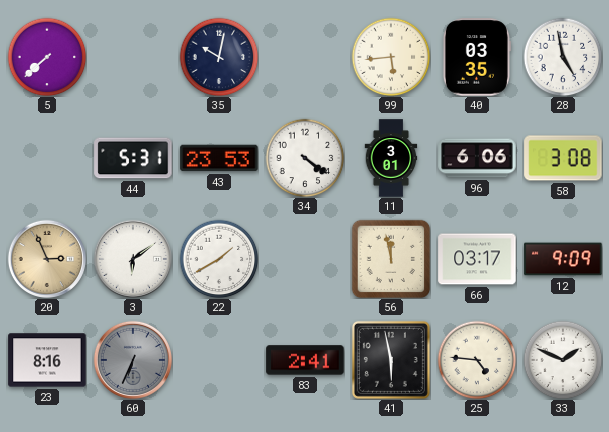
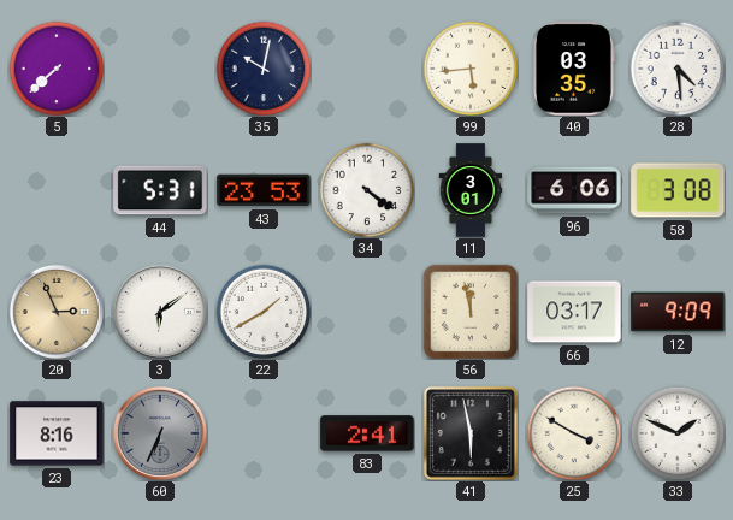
28: 4:58 -> 4:29 (678, 69)
25: 4:46 -> 3:50 (574, 433)
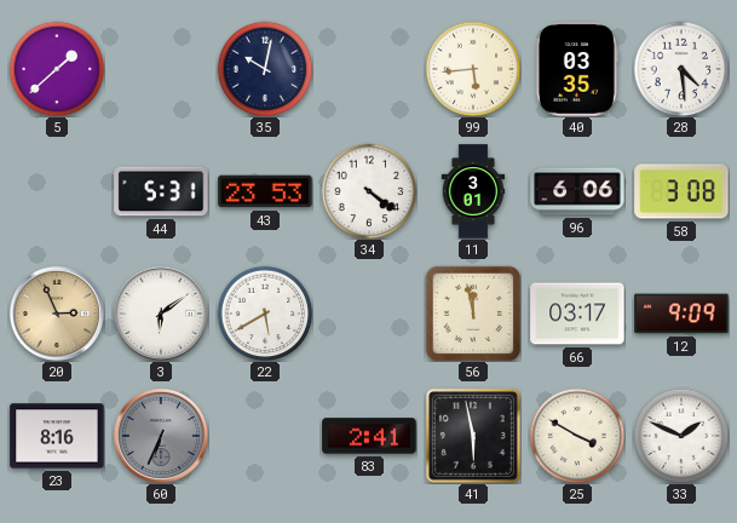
5: 7:38 -> 1:38 (57, 69)
22: 1:40 -> 5:40 (265, 314)
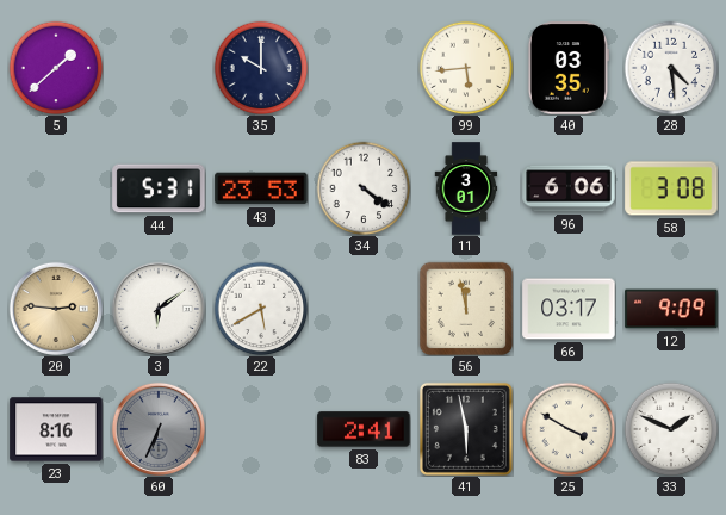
35: 10:02 -> 10:00 (261, 68)
20: 2:56 -> 2:46 (56, 309)
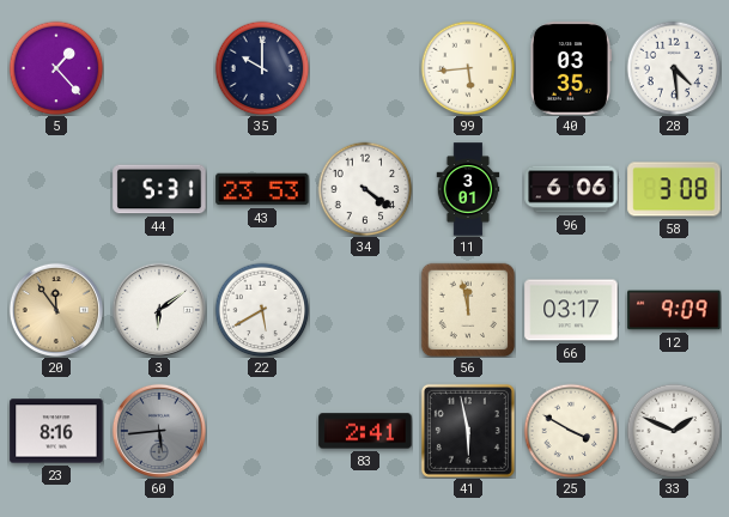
5: 1:38 -> 1:23 (56, 68)
20: 2:46 -> 11:54 (56, 310)
60: 6:34 -> 5:44 (159, 431)
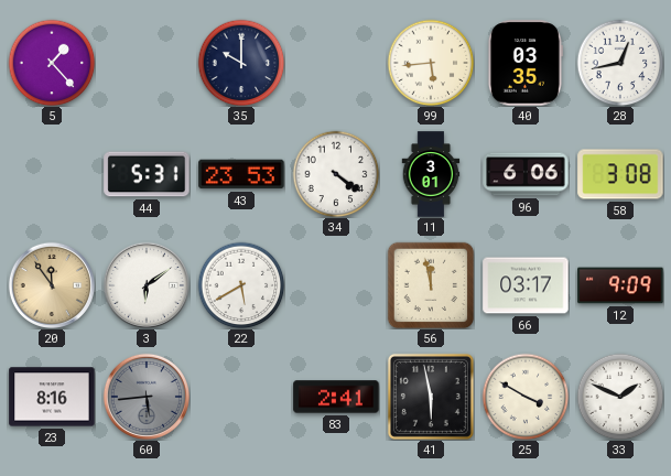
28: 4:29 -> 12:43 (620, 63)
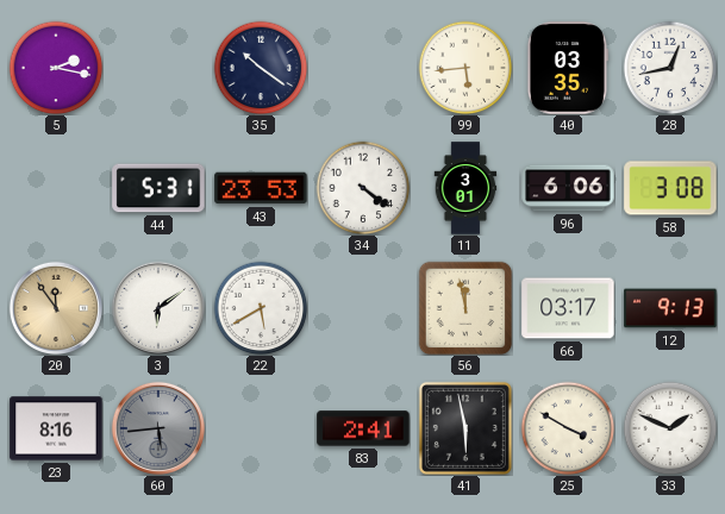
5: 1:23 -> 2:17 (56, 68)
35: 10:00 -> 10:21 (261, 68)
12: 9:09 -> 9:13 (670, 308)
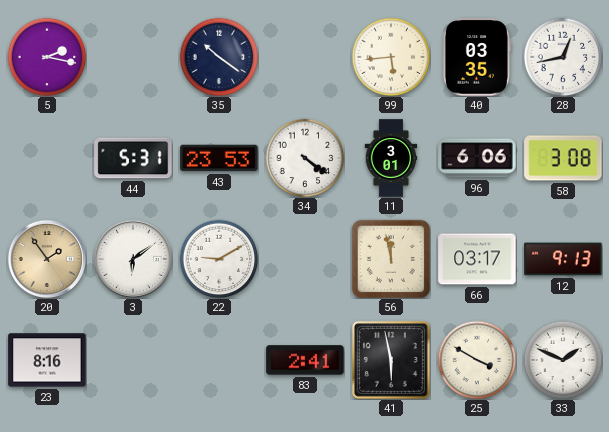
20: 11:54 -> 1:54 (47, 259)
22: 5:40 -> 9:10 (219, 259)
60: 5:44 -> none (158, 428)
